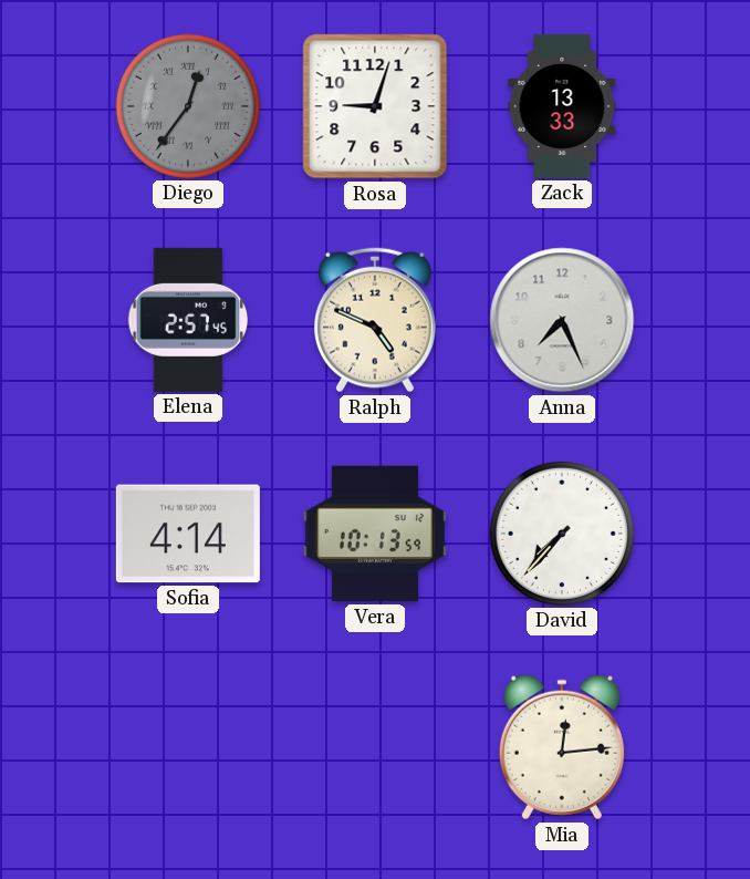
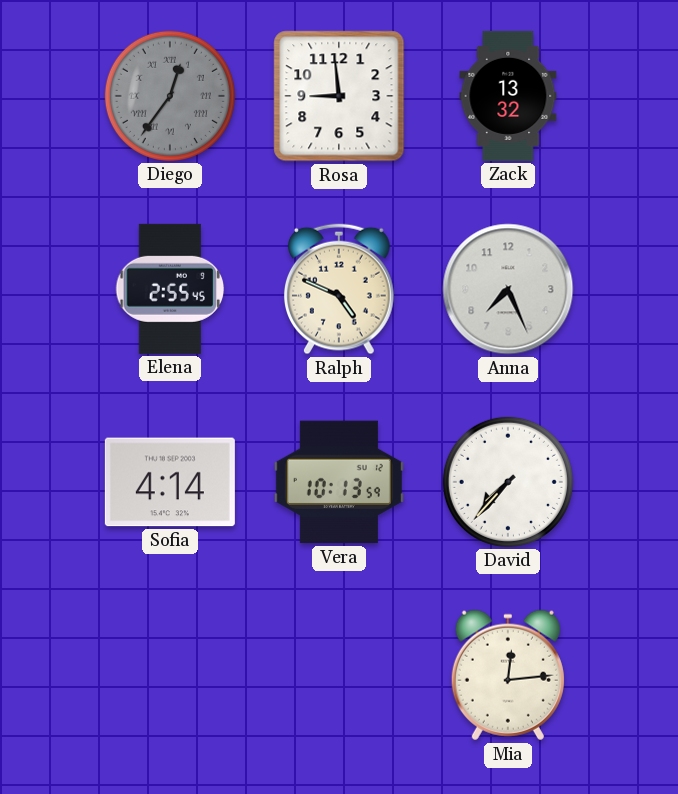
Rosa: 9:03 -> 8:59 (339, 96)
Zack: 13:33 -> 13:32 (508, 96)
Elena: 2:57 -> 2:55 (170, 289)
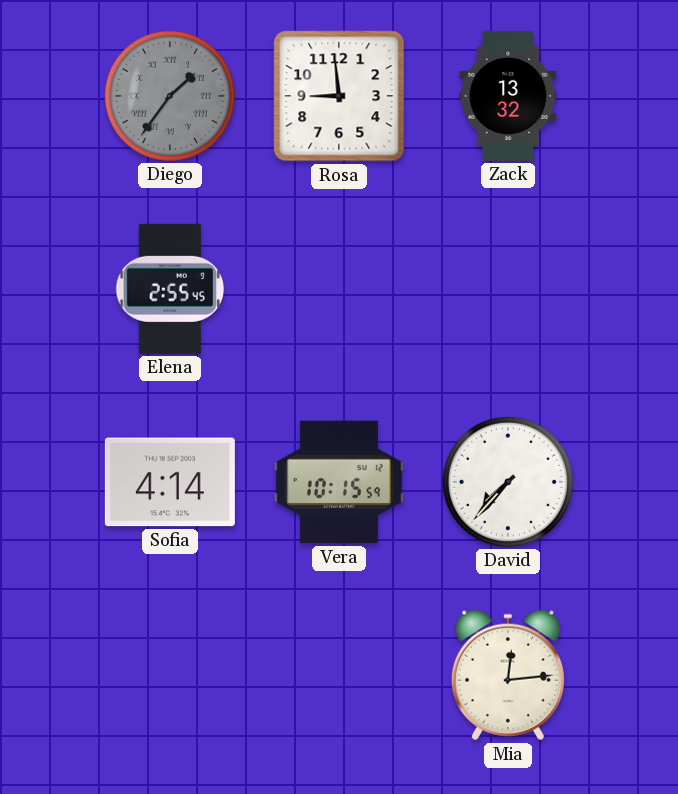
Diego: 12:36 -> 1:36 (170, 96)
Ralph: 4:49 -> none (339, 289)
Anna: 7:26 -> none (508, 289)
Vera: 10:13 -> 10:15 (339, 482)
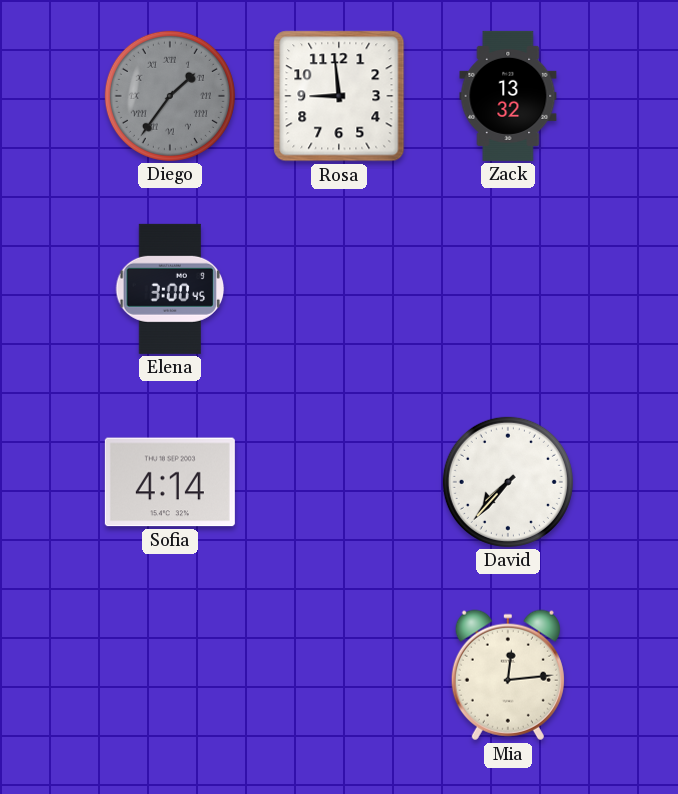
Elena: 2:55 -> 3:00 (170, 289)
Vera: 10:15 -> none (339, 482)
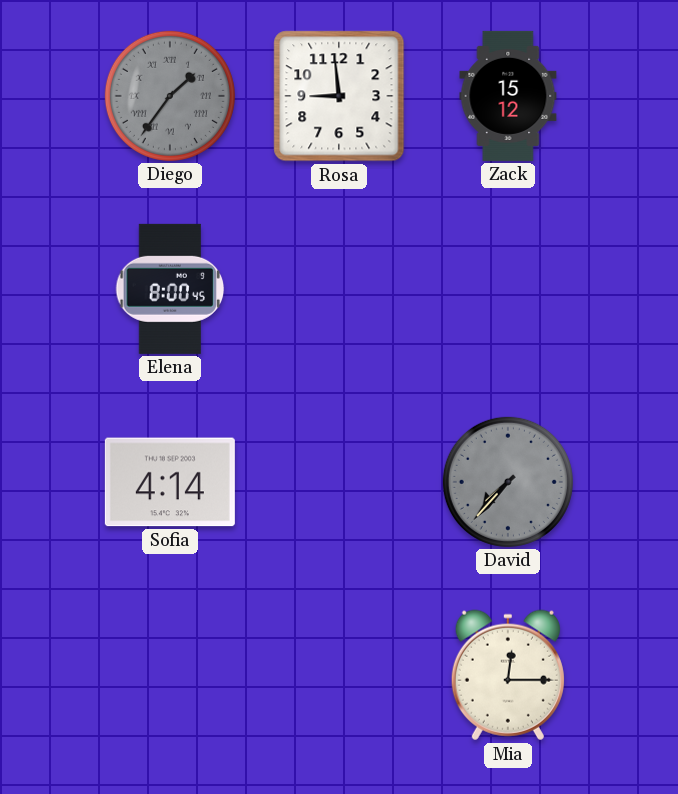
Zack: 13:32 -> 15:12 (508, 96)
Elena: 3:00 -> 8:00 (170, 289)
David dial: white -> grey (508, 482)
Mia: 12:14 -> 12:15 (508, 675)
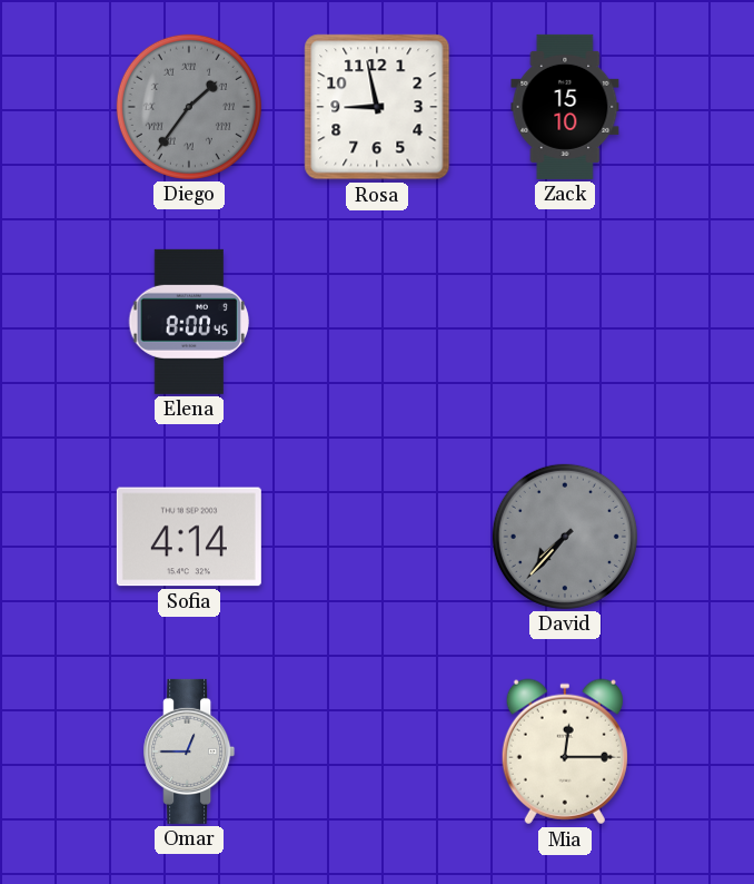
Rosa: 8:59 -> 8:58 (377, 107)
Zack: 15:12 -> 15:10 (565, 107)
Omar: none -> 12:45 (189, 752)
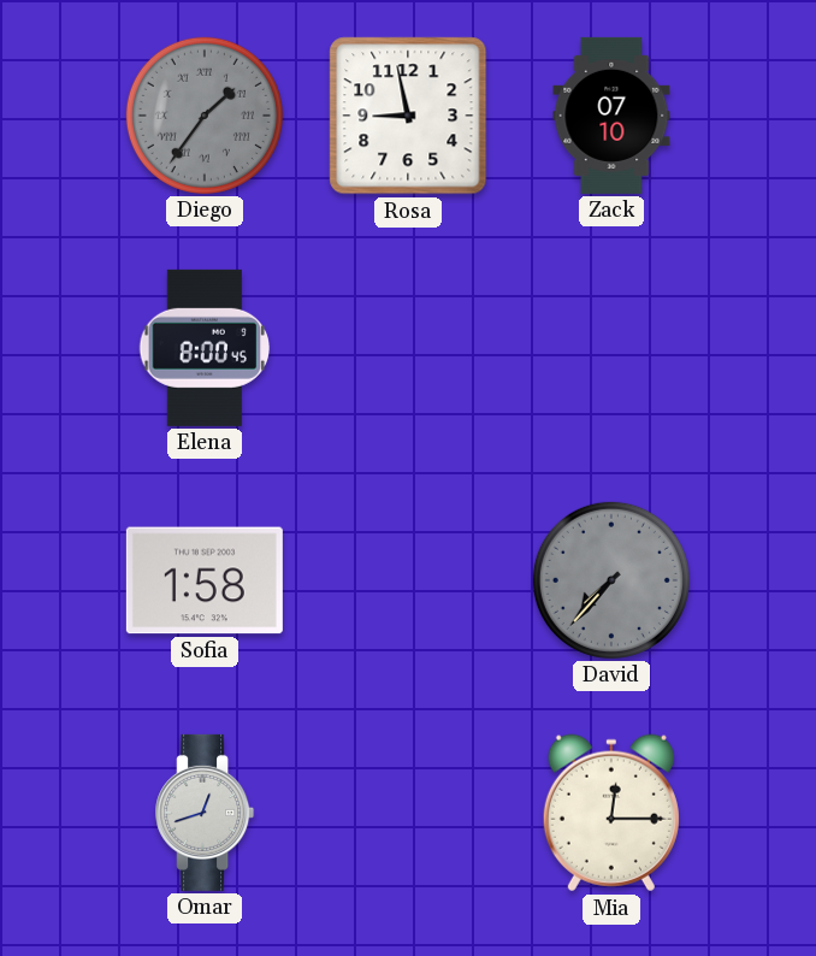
Zack: 15:10 -> 07:10 (611, 116)
Sofia: 4:14 -> 1:58 (205, 580)
Omar: 12:45 -> 12:42 (205, 813)
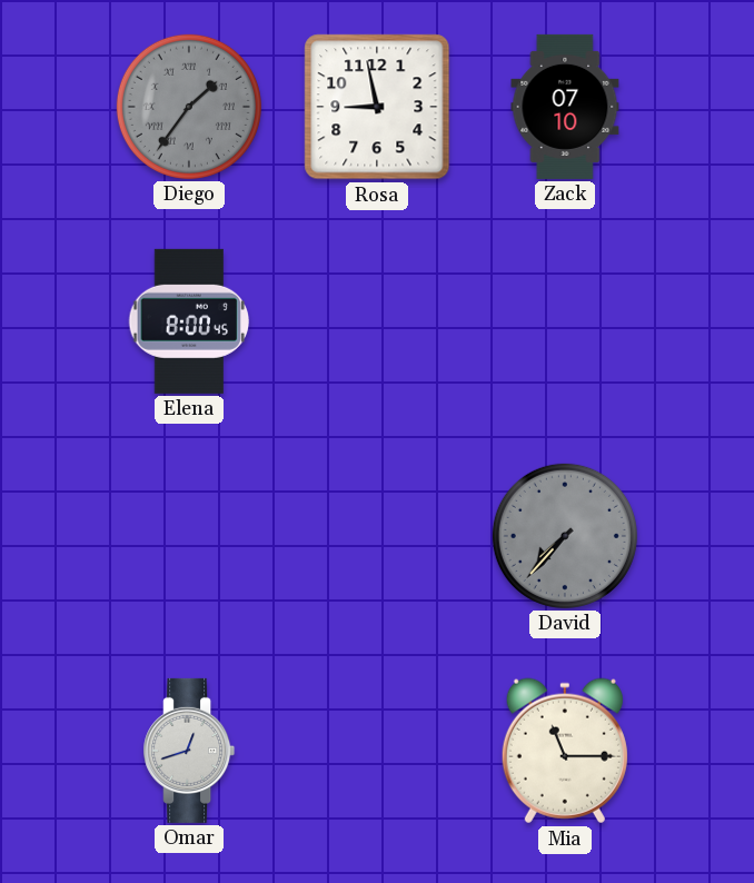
Sofia: 1:58 -> none (205, 580)
Mia: 12:15 -> 11:15 (565, 751)
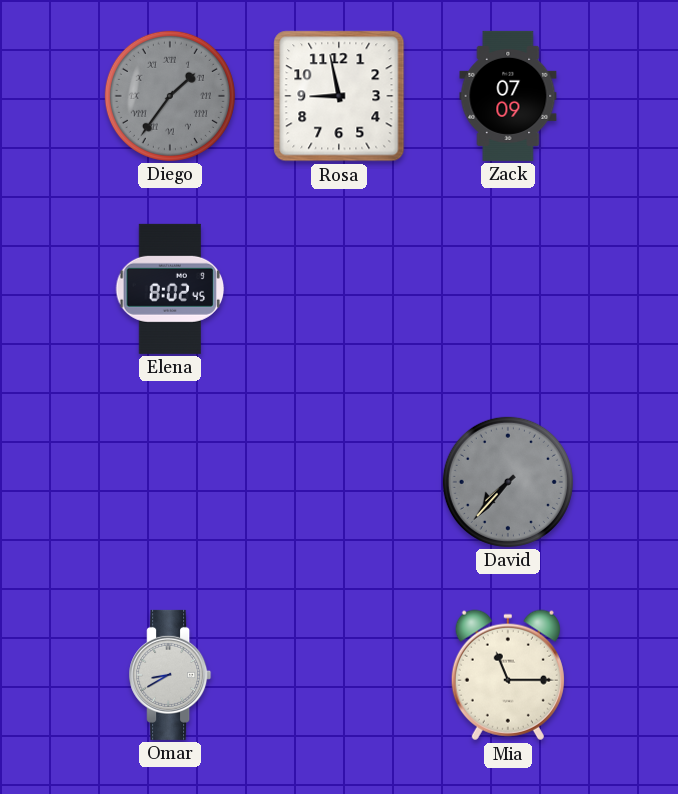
Zack: 07:10 -> 07:09 (508, 96)
Elena: 8:00 -> 8:02 (170, 289)
Omar: 12:42 -> 8:40 (170, 675)
